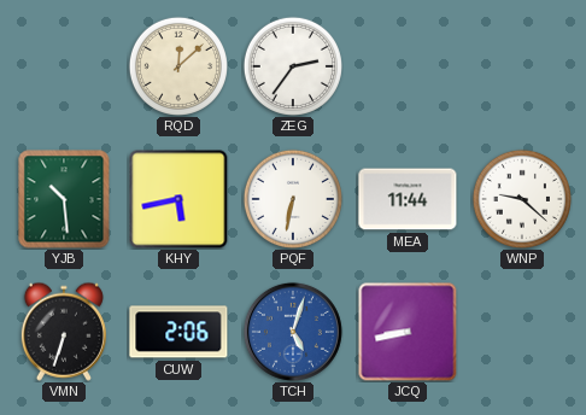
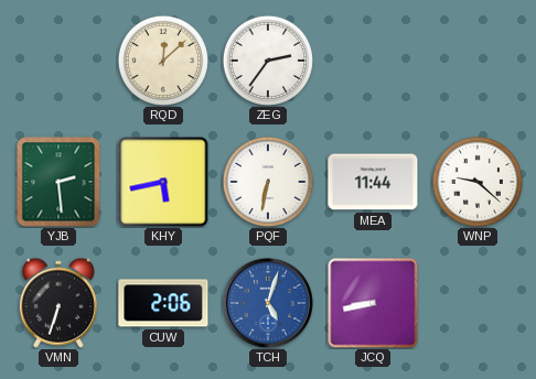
YJB: 10:29 -> 2:29 (58, 182)
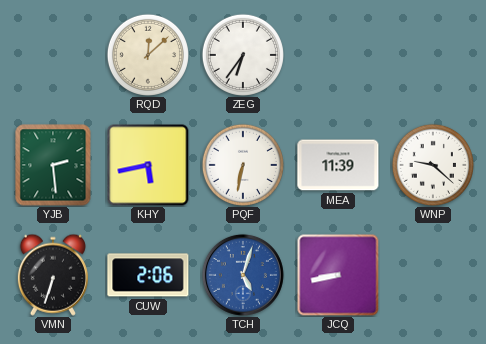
ZEG: 2:36 -> 6:36 (243, 55)
MEA: 11:44 -> 11:39 (338, 165)
